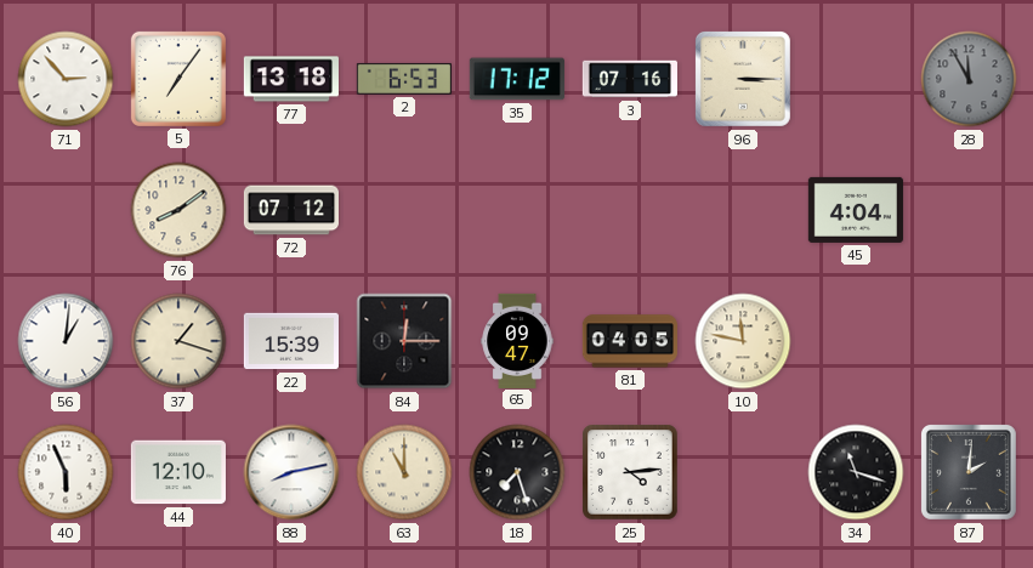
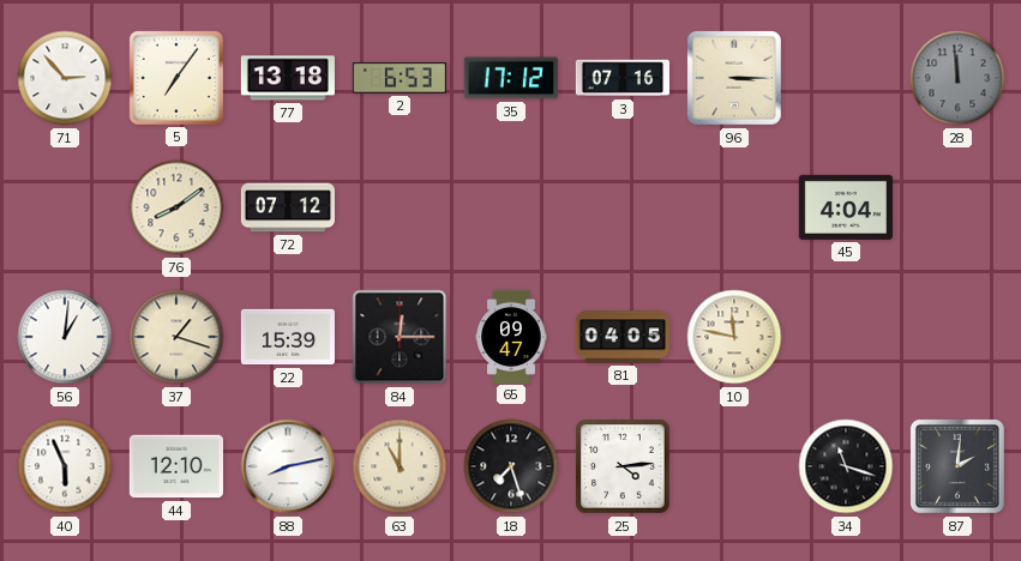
28: 11:55 -> 11:59 (957, 78)
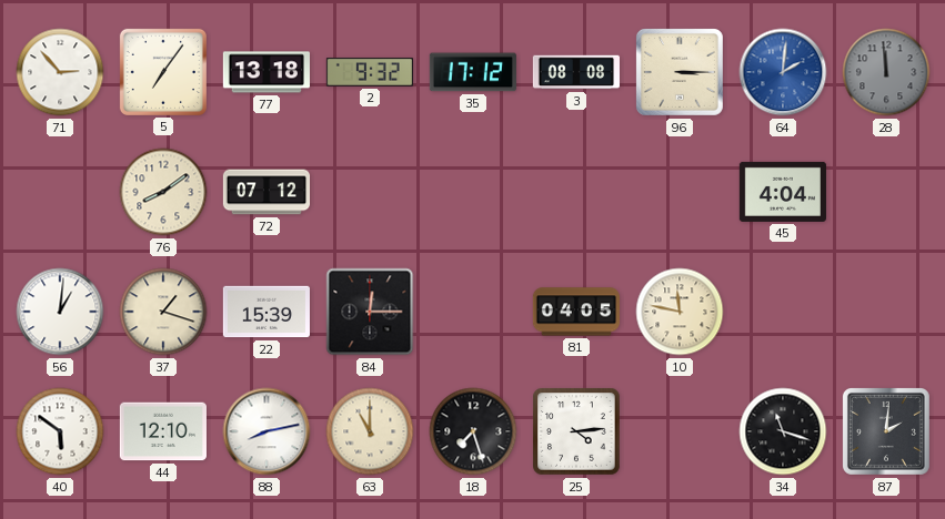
2: 6:53 -> 9:32 (370, 72)
3: 07:16 -> 08:08 (576, 72)
64: none -> 2:01 (783, 72)
65: 09:47 -> none (511, 336)
40: 5:56 -> 5:51 (60, 431)
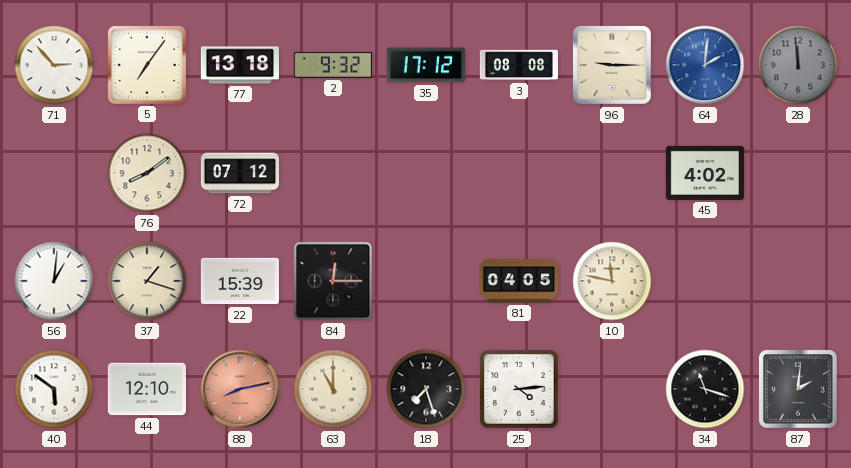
96: 3:15 -> 9:15 (612, 65)
45: 4:04 -> 4:02 (705, 173)
88 dial: white -> salmon (240, 389)
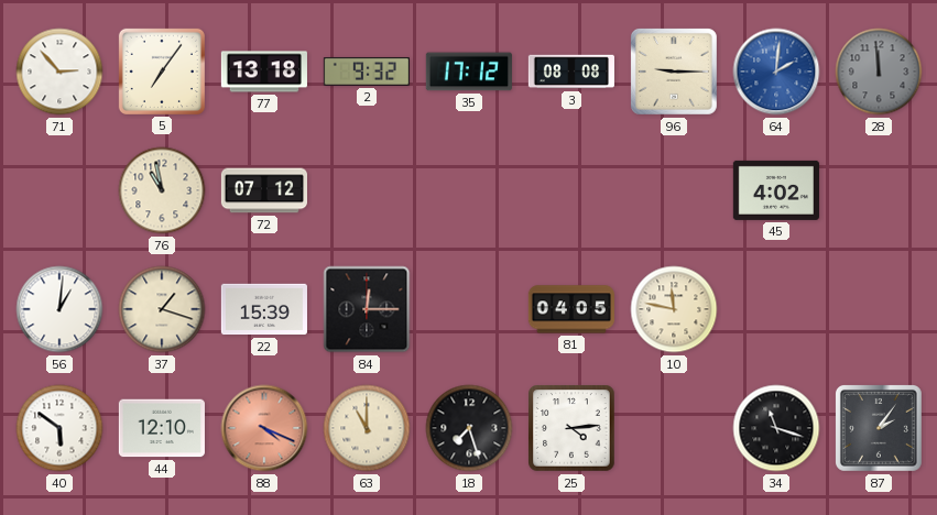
76: 8:09 -> 10:58 (162, 190)
88: 8:13 -> 4:19 (264, 428)
87: 2:01 -> 2:06 (879, 428)
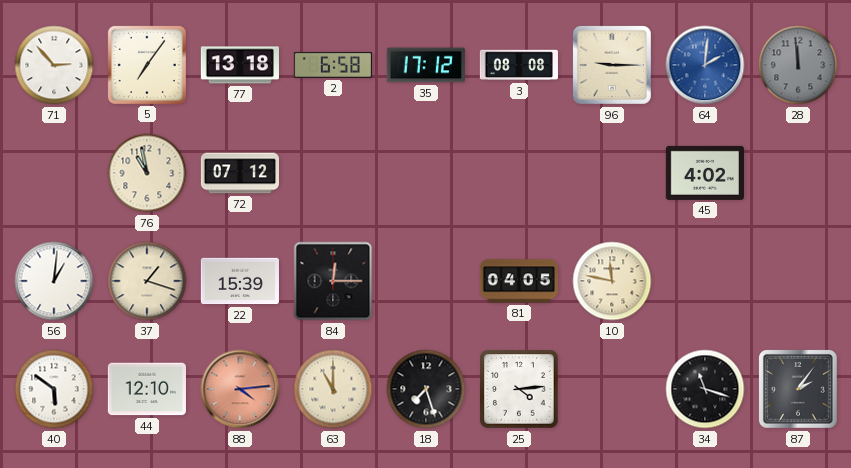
2: 9:32 -> 6:58 (333, 65)
88: 4:19 -> 4:14 (240, 389)
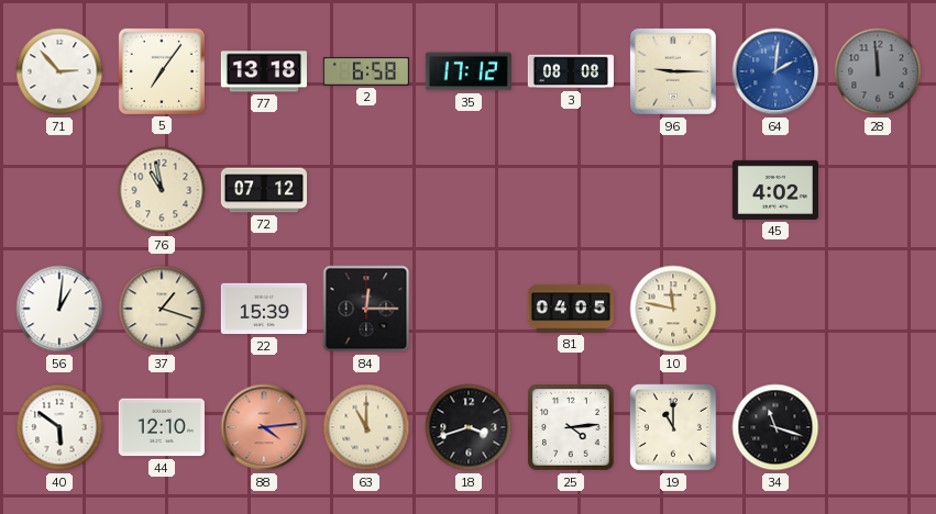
18: 7:27 -> 3:42 (469, 427)
19: none -> 11:00 (673, 427)
87: 2:06 -> none (798, 389)
